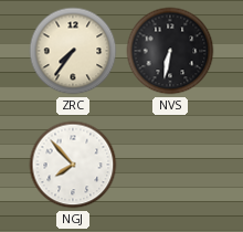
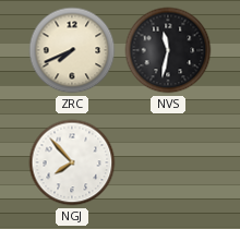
ZRC: 7:36 -> 7:41 (72, 50)
NVS: 6:32 -> 11:32 (168, 50)
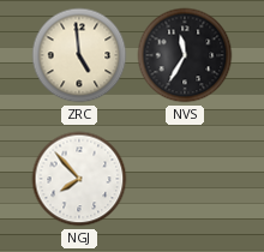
ZRC: 7:41 -> 4:59 (79, 55)
NVS: 11:32 -> 11:35 (185, 55)
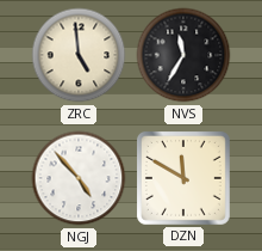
NGJ: 7:53 -> 4:53 (79, 178)
DZN: none -> 11:50 (183, 178)
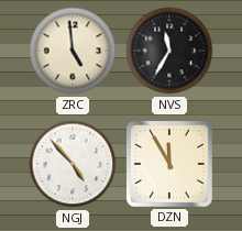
DZN: 11:50 -> 11:55 (169, 164)
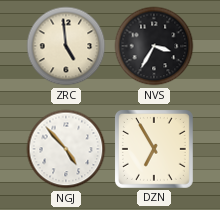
NVS: 11:35 -> 3:35 (154, 46)
DZN: 11:55 -> 6:55 (154, 149)
